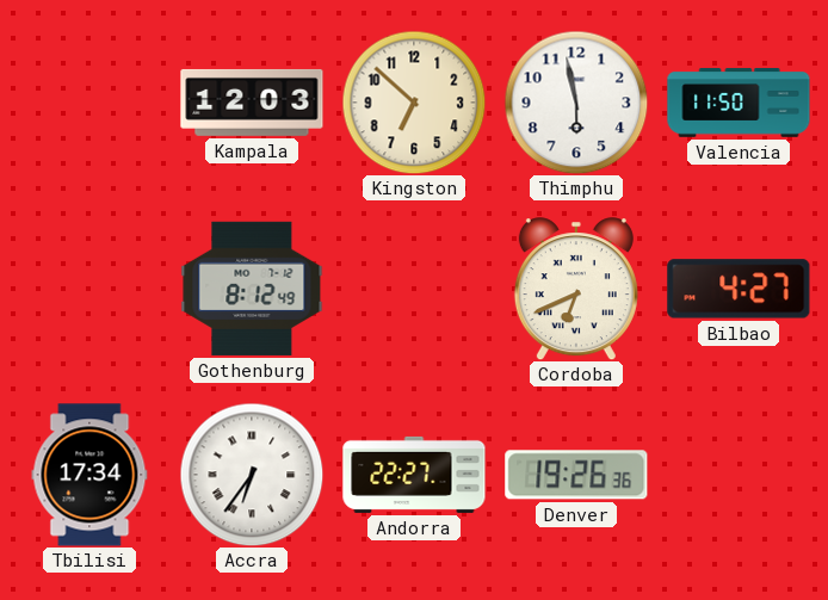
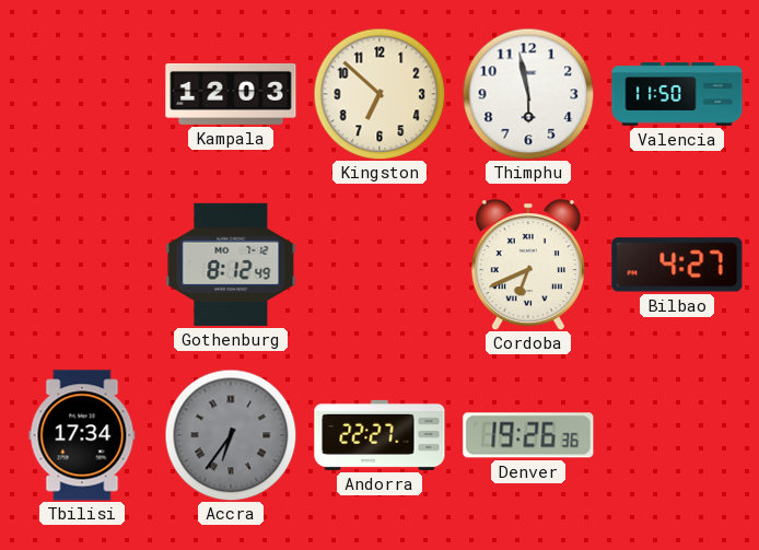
Accra dial: white -> grey (231, 435)
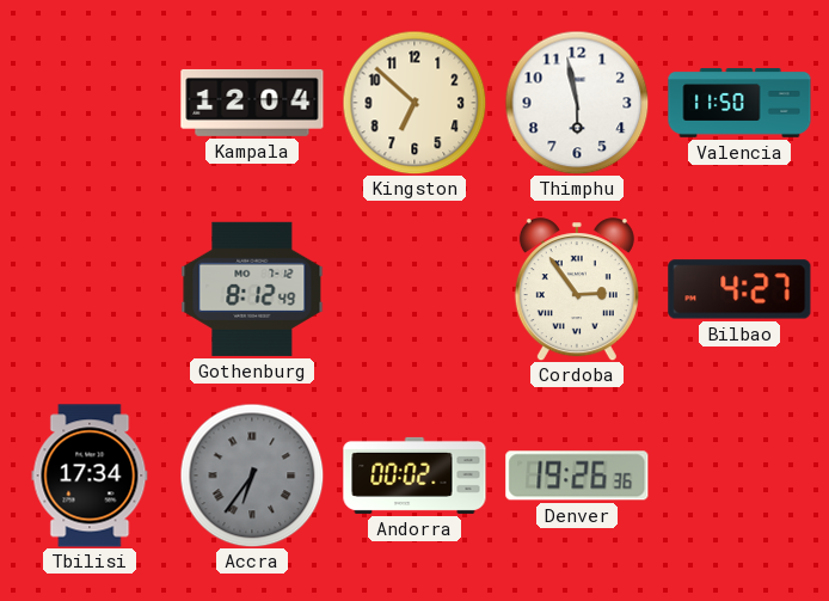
Kampala: 12:03 -> 12:04 (252, 103)
Cordoba: 6:41 -> 2:54 (577, 289)
Andorra: 22:27 -> 00:02 (414, 476)
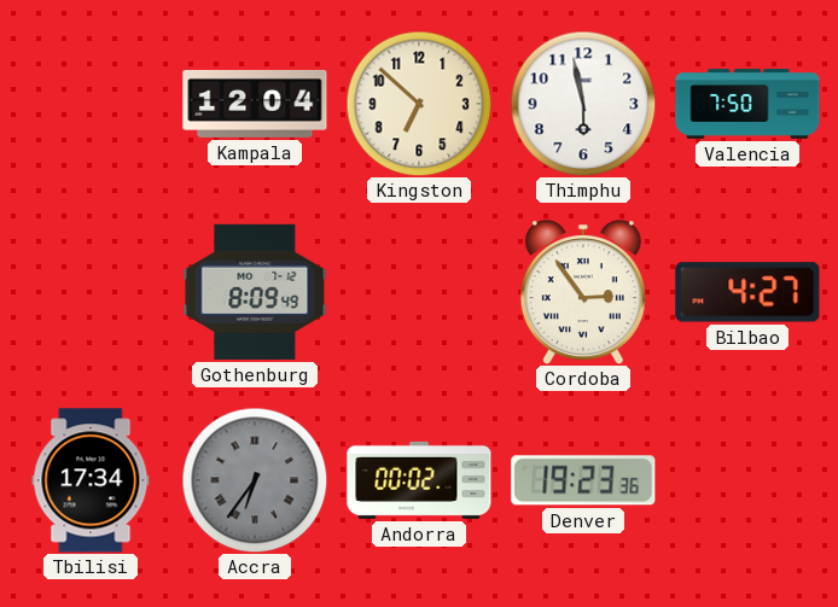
Valencia: 11:50 -> 7:50 (747, 104)
Gothenburg: 8:12 -> 8:09 (255, 292)
Denver: 19:26 -> 19:23 (583, 480)
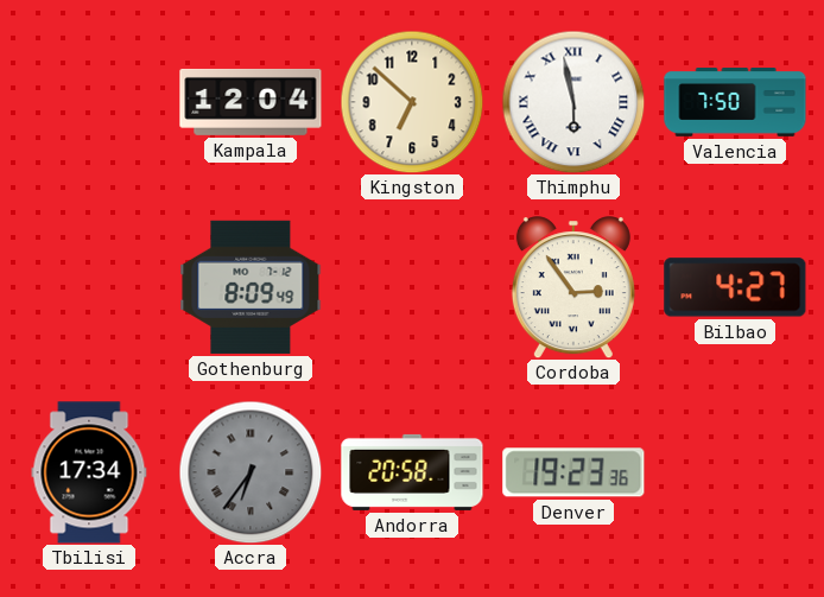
Thimphu numerals: Arabic -> Roman (573, 102)
Andorra: 00:02 -> 20:58 (412, 472)
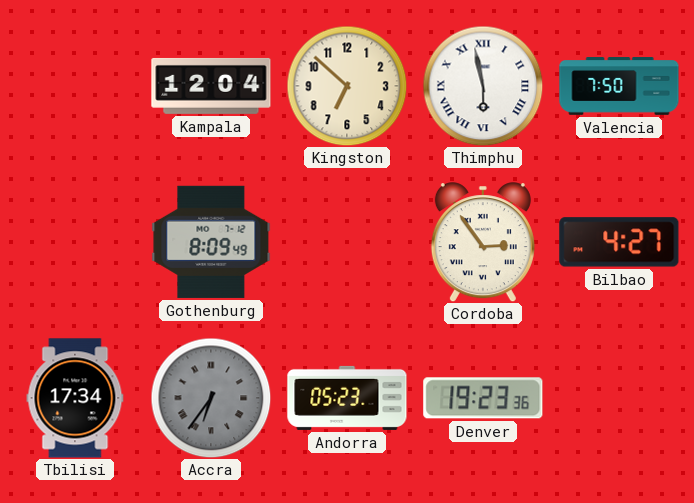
Andorra: 20:58 -> 05:23 (347, 398)
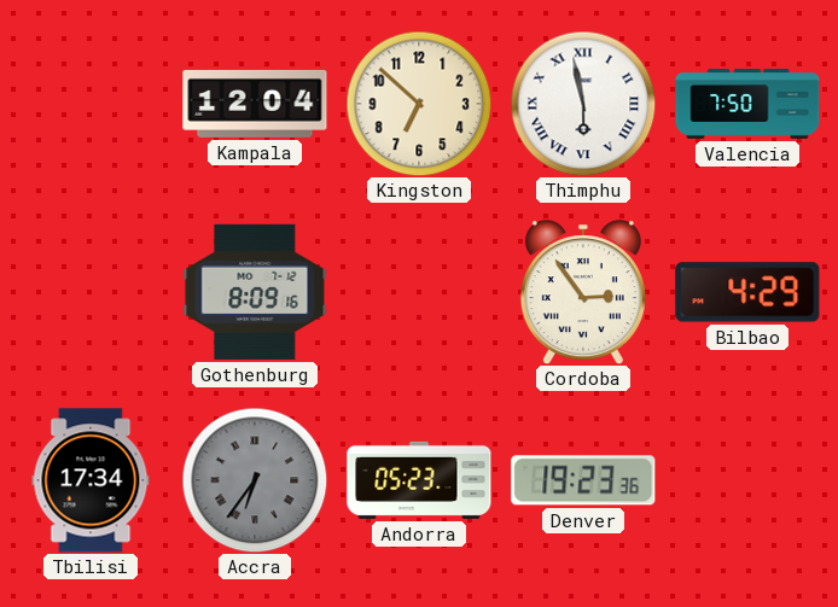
Gothenburg: 8:09:49 -> 8:09:16 (255, 292)
Bilbao: 4:27 -> 4:29 (747, 292)
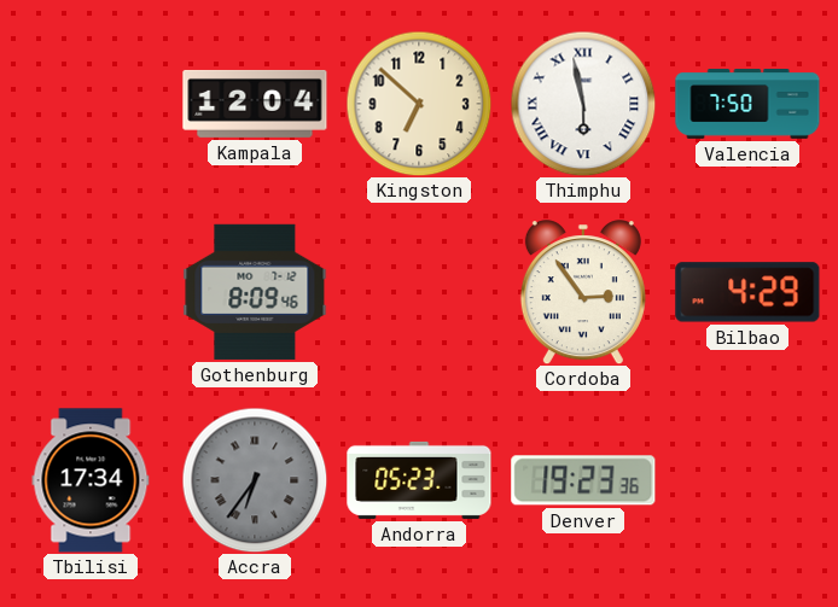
Gothenburg: 8:09:16 -> 8:09:46 (255, 292)
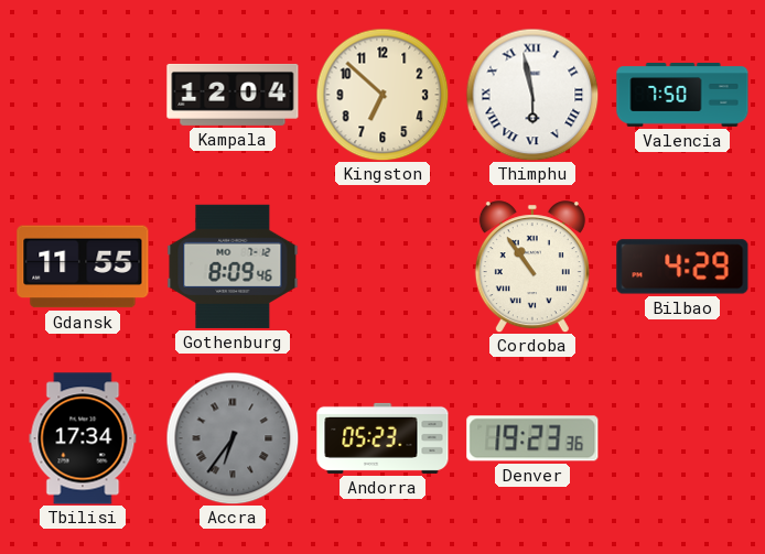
Gdansk: none -> 11:55 (83, 267)
Cordoba: 2:54 -> 10:54 (532, 267)
